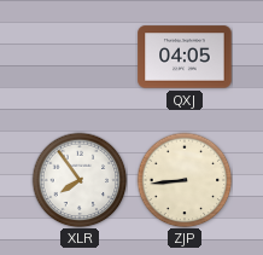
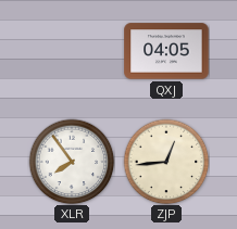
ZJP: 8:44 -> 12:44 (166, 162)
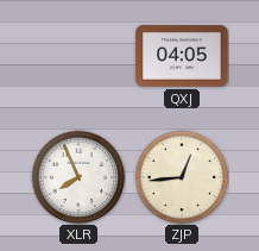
XLR: 7:54 -> 7:56 (78, 177)
